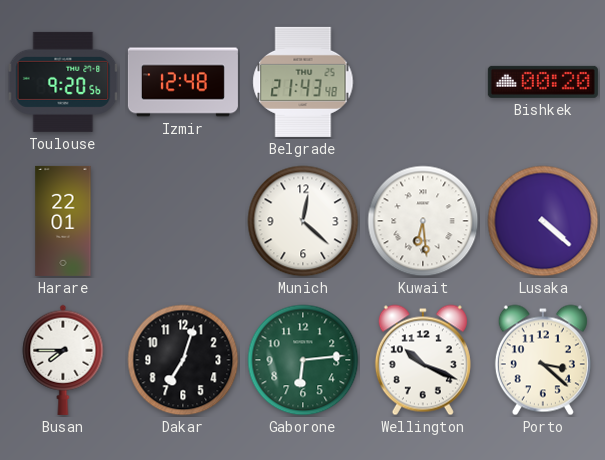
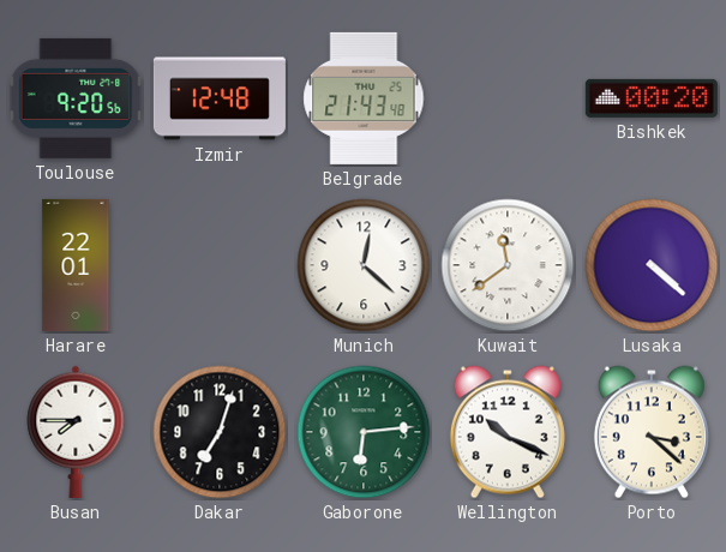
Kuwait: 6:29 -> 11:39 (508, 265)
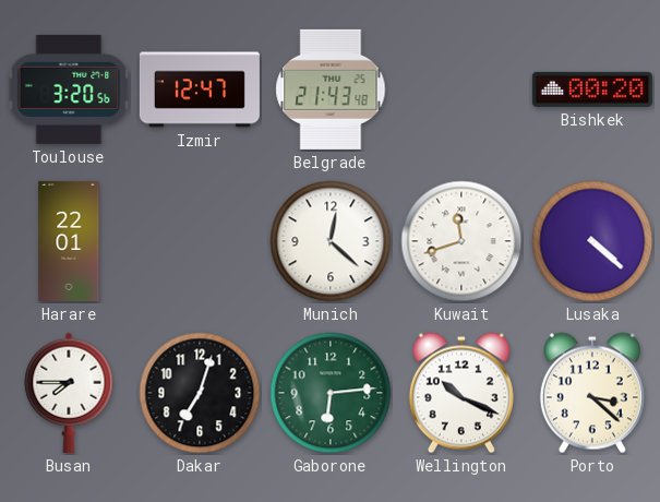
Toulouse: 9:20 -> 3:20 (69, 89)
Izmir: 12:48 -> 12:47 (200, 89)
Kuwait: 11:39 -> 11:42 (461, 241)
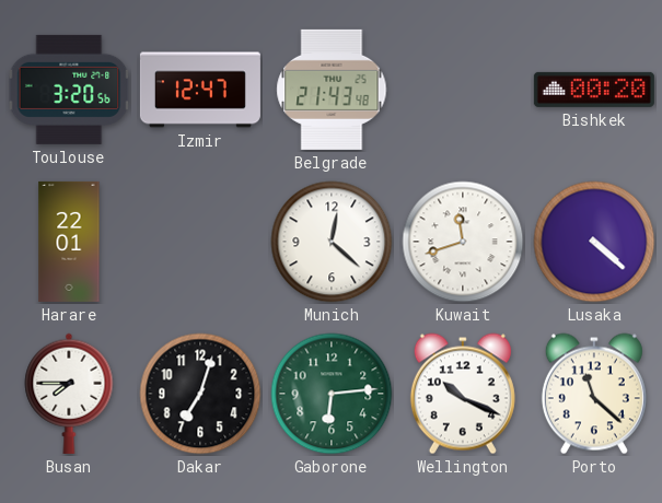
Porto: 3:22 -> 11:22 (594, 394)
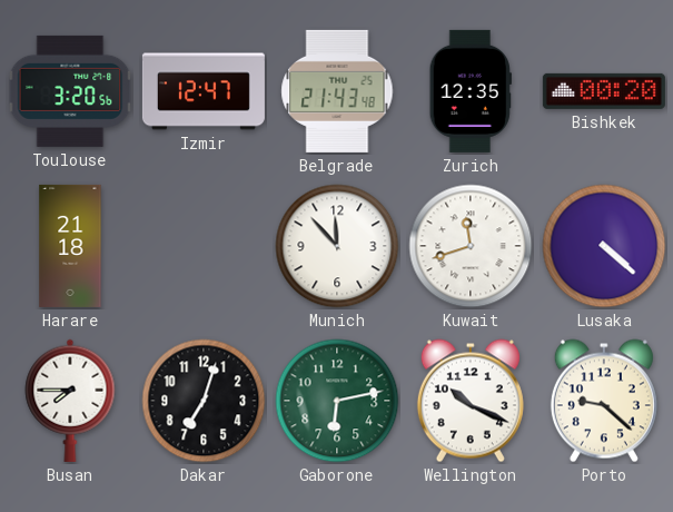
Zurich: none -> 12:35 (471, 91)
Harare: 22:01 -> 21:18 (70, 246)
Munich: 12:22 -> 11:53 (337, 246)
Gaborone: 6:14 -> 6:13 (337, 401)
Porto: 11:22 -> 9:22 (604, 401)
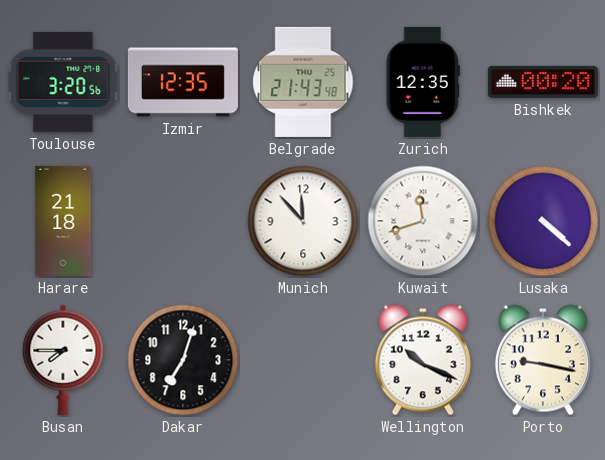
Izmir: 12:47 -> 12:35 (183, 82)
Gaborone: 6:13 -> none (337, 401)
Porto: 9:22 -> 9:17 (543, 360)
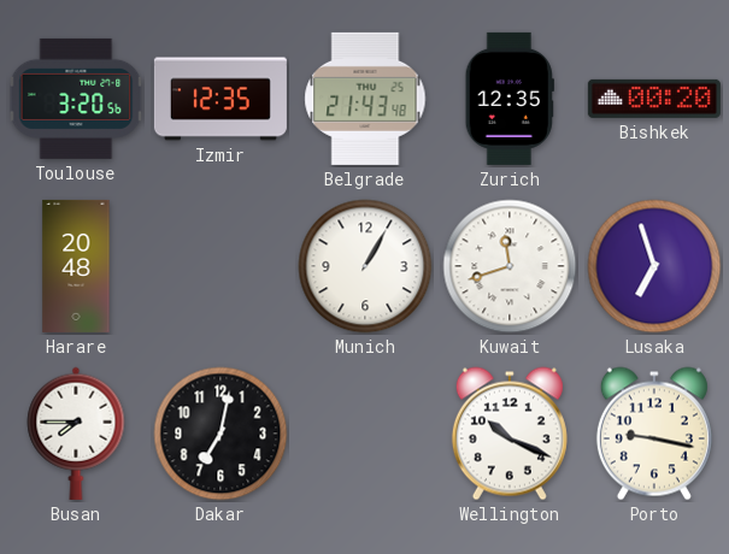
Harare: 21:18 -> 20:48 (76, 266)
Munich: 11:53 -> 1:05 (365, 266)
Lusaka: 4:22 -> 6:57 (654, 266)
Dakar: 7:03 -> 7:02 (221, 434)
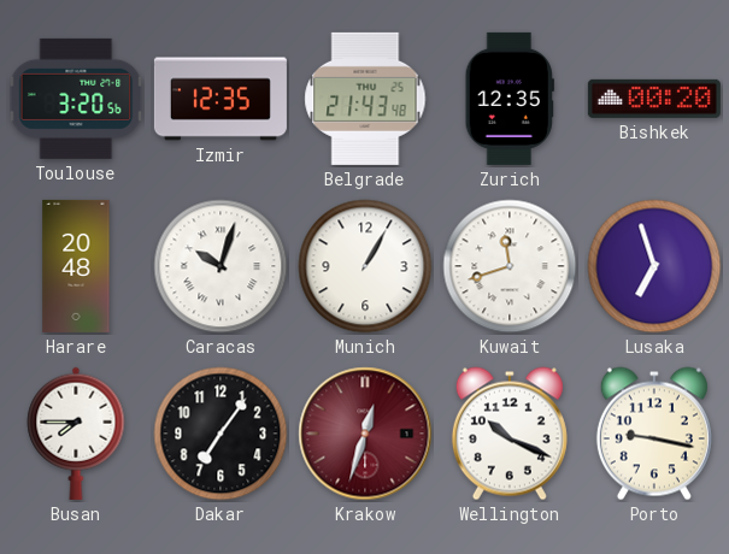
Caracas: none -> 10:03 (221, 266)
Dakar: 7:02 -> 7:06 (221, 434)
Krakow: none -> 12:33 (365, 434)
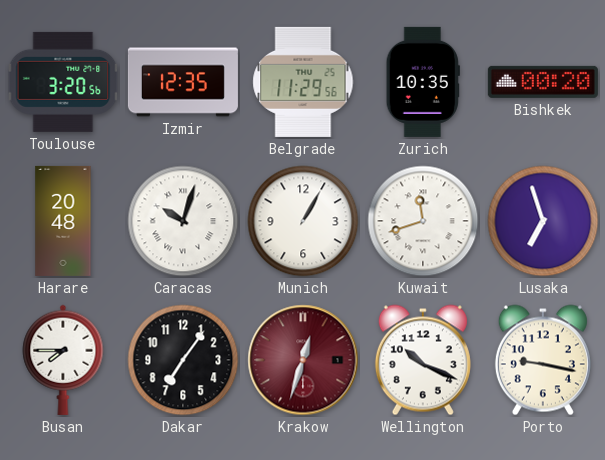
Belgrade: 21:43 -> 11:29 (303, 82)
Zurich: 12:35 -> 10:35 (423, 82)
